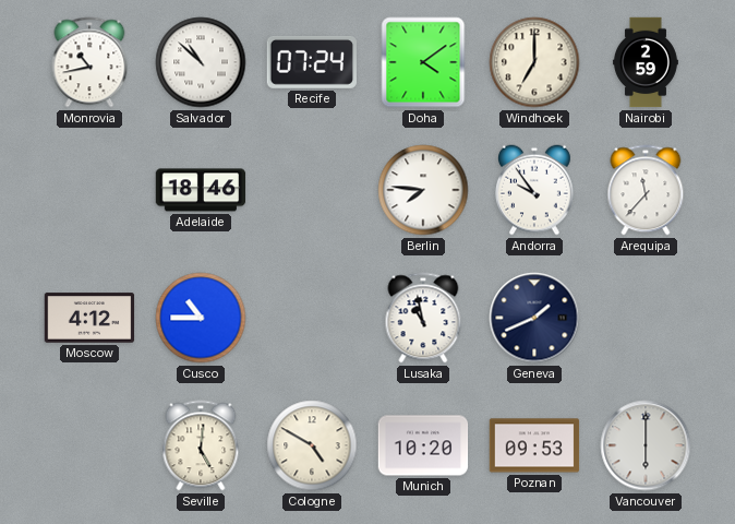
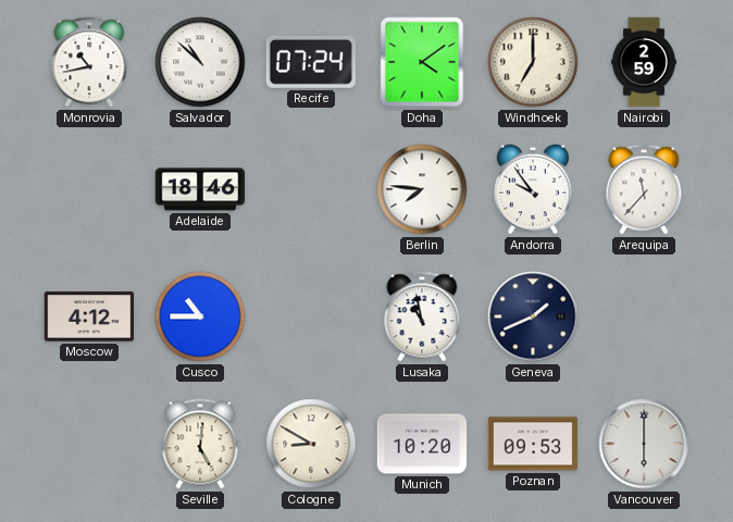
Cologne: 4:50 -> 8:50 (311, 444)
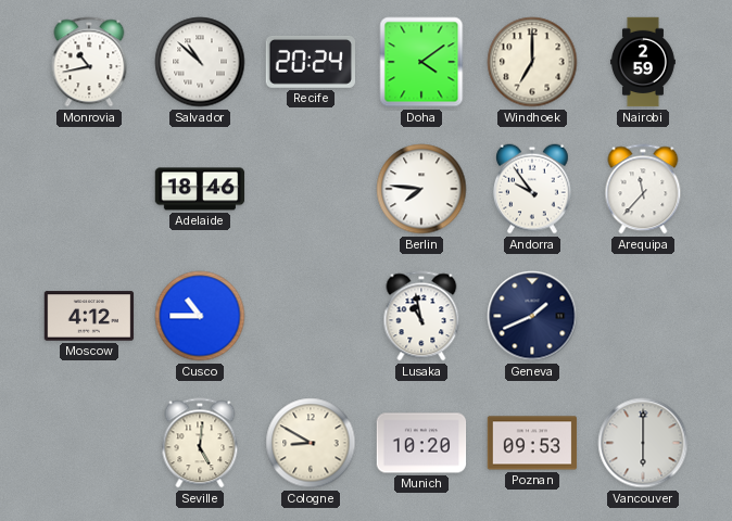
Recife: 07:24 -> 20:24 (310, 62)
